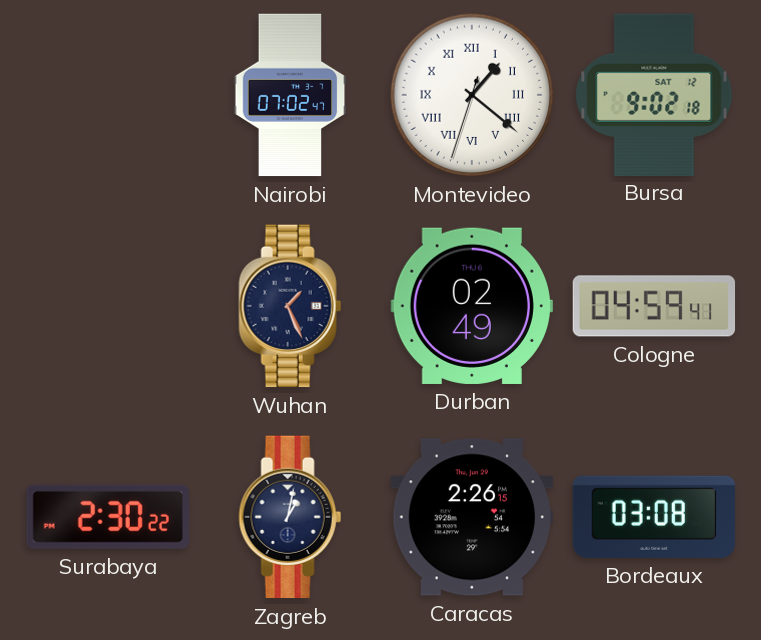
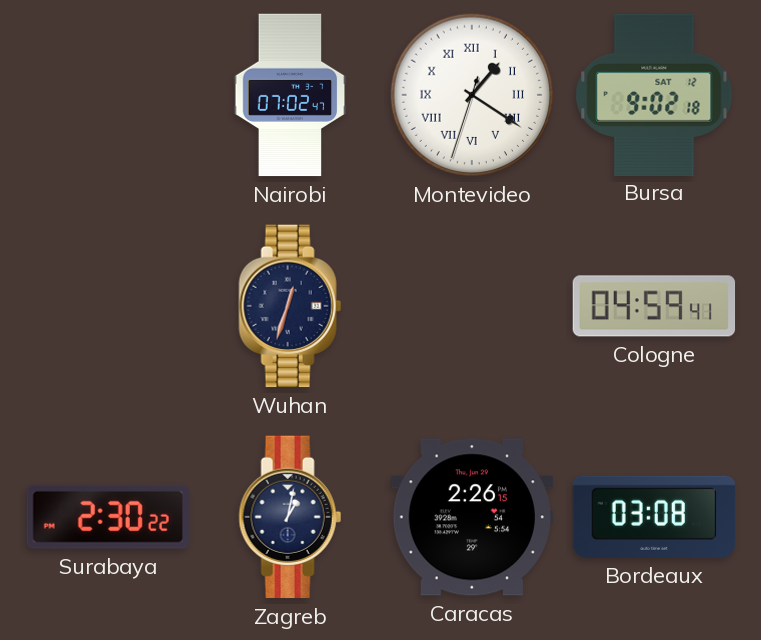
Montevideo: 1:21 -> 1:20 (472, 95)
Wuhan: 1:26 -> 12:33 (290, 306)
Durban: 02:49 -> none (471, 306)
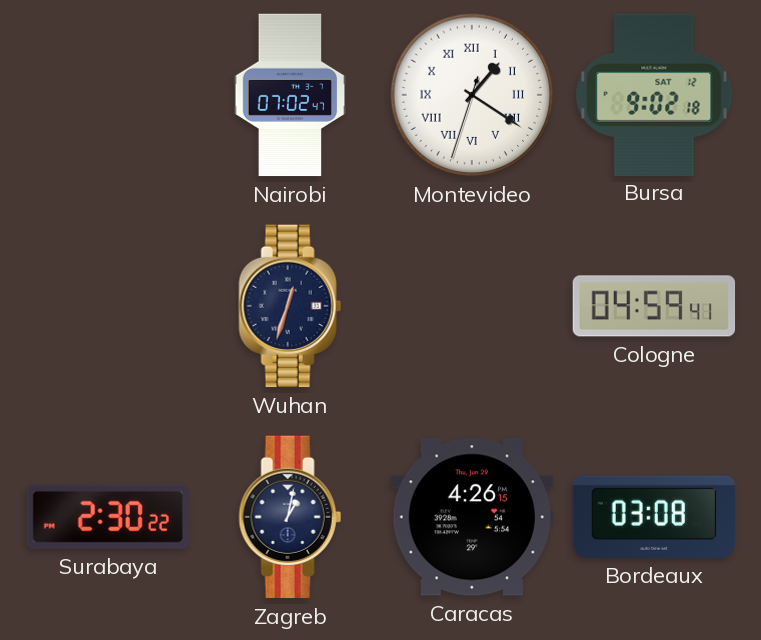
Caracas: 2:26 -> 4:26 (471, 517)
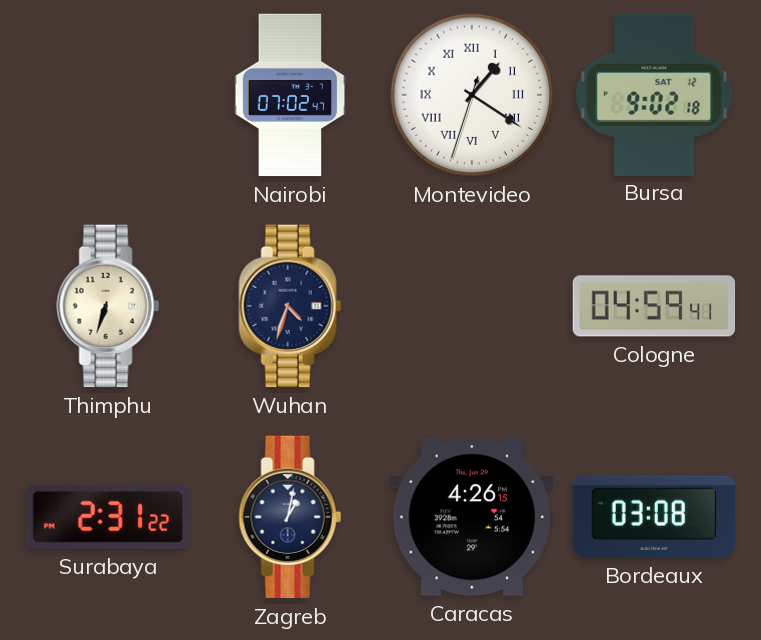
Thimphu: none -> 6:33 (108, 306)
Wuhan: 12:33 -> 4:33 (290, 306)
Surabaya: 2:30 -> 2:31 (108, 517)
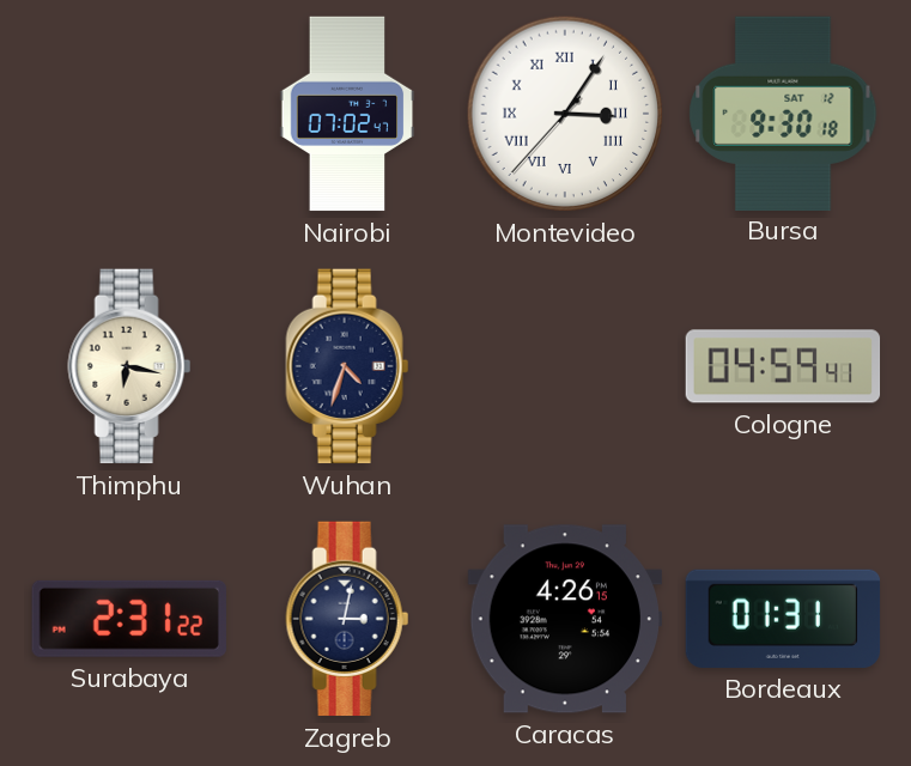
Montevideo: 1:20 -> 3:05 (565, 114)
Bursa: 9:02 -> 9:30 (783, 113)
Thimphu: 6:33 -> 6:17 (129, 366)
Zagreb: 1:02 -> 3:02 (347, 619)
Bordeaux: 03:08 -> 01:31 (783, 619)
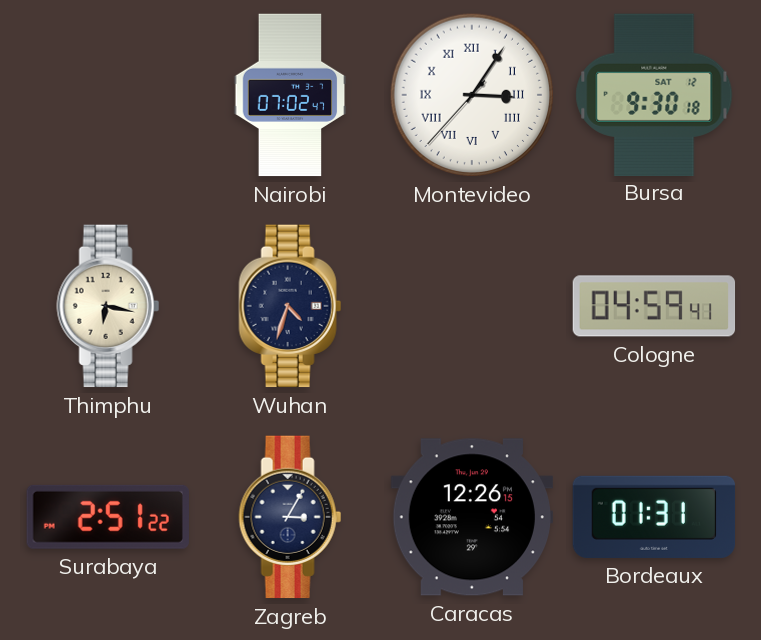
Surabaya: 2:31 -> 2:51 (108, 517)
Zagreb: 3:02 -> 3:05 (290, 517)
Caracas: 4:26 -> 12:26 (471, 517)
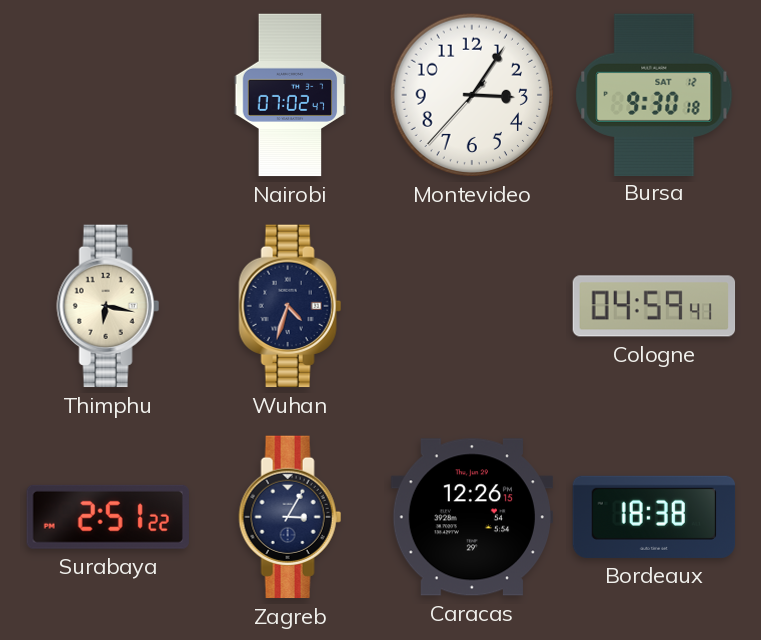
Montevideo numerals: Roman -> Arabic (472, 95)
Bordeaux: 01:31 -> 18:38 (654, 517)
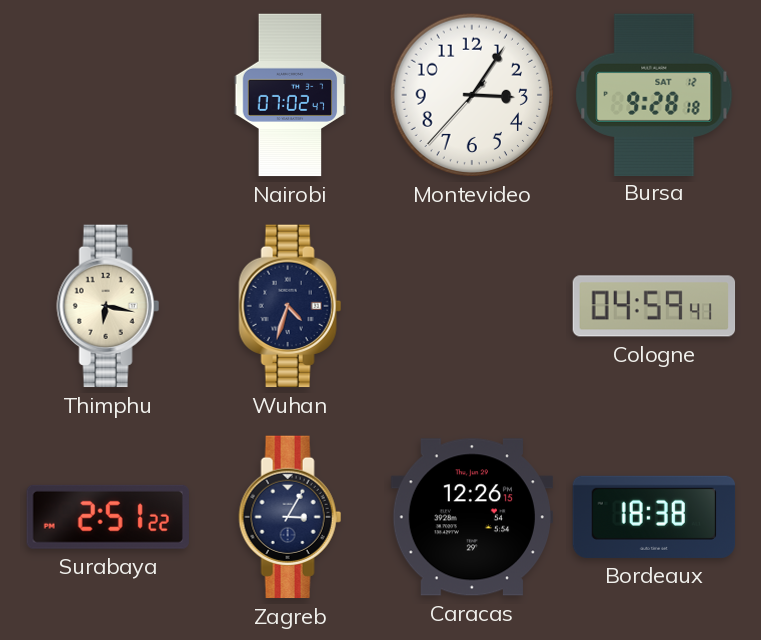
Bursa: 9:30 -> 9:28 (654, 94)
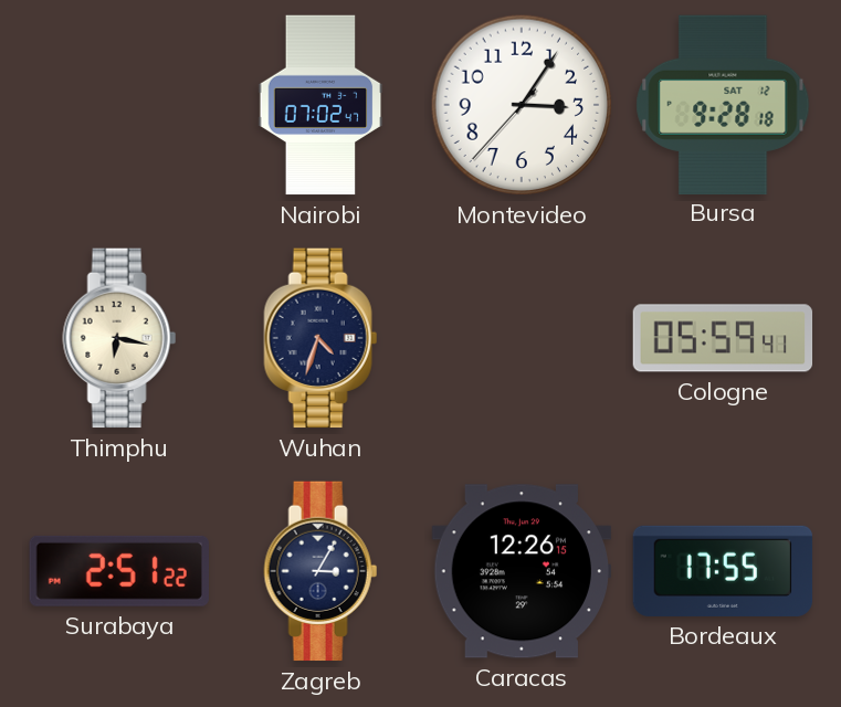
Cologne: 04:59 -> 05:59 (723, 338)
Bordeaux: 18:38 -> 17:55 (723, 571)
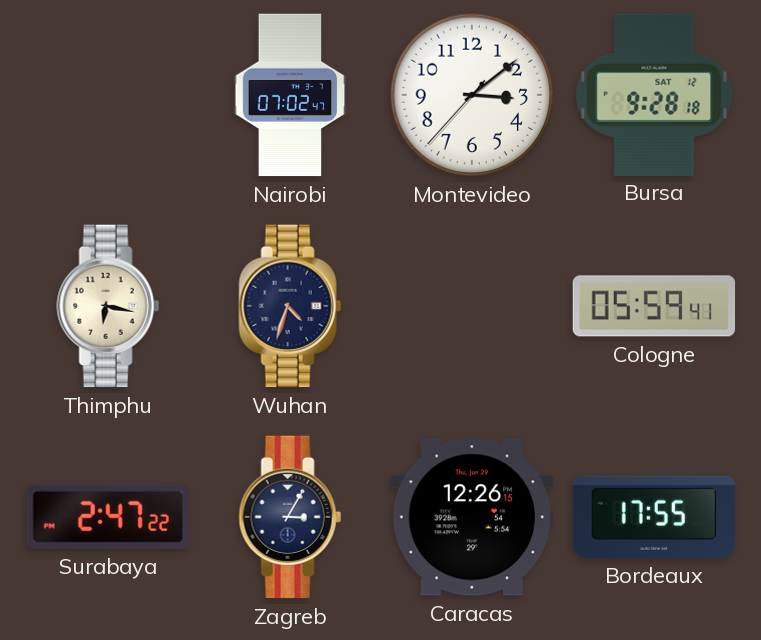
Montevideo: 3:05 -> 3:08 (472, 95)
Surabaya: 2:51 -> 2:47 (108, 517)
